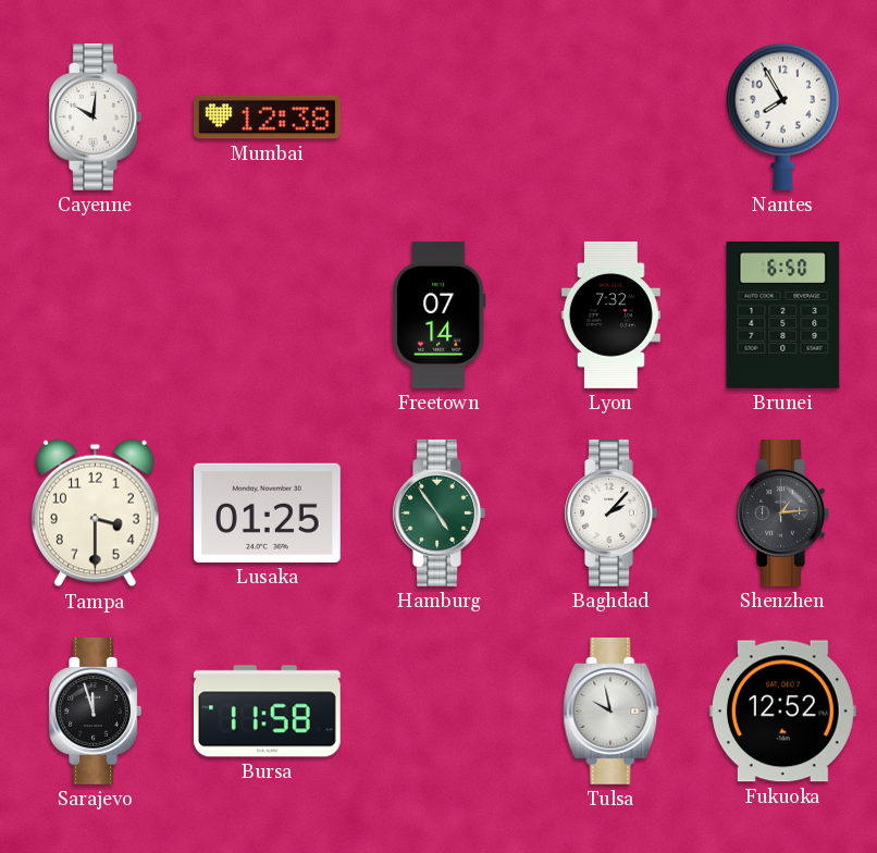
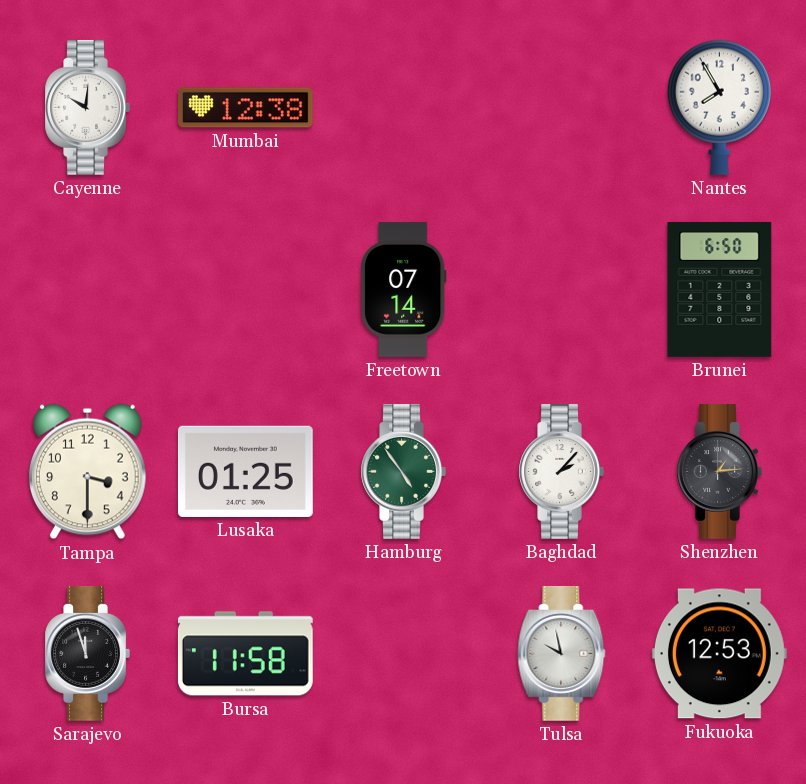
Lyon: 7:32 -> none (610, 314)
Fukuoka: 12:52 -> 12:53 (719, 654)
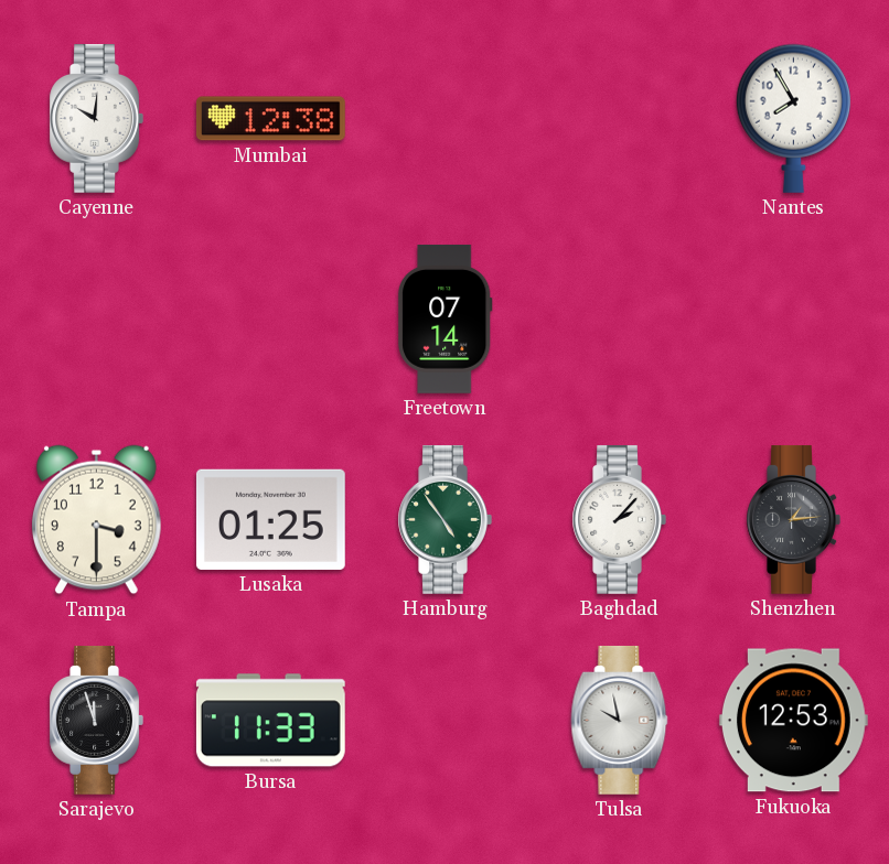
Brunei: 6:50 -> none (720, 289)
Bursa: 11:58 -> 11:33 (270, 721)
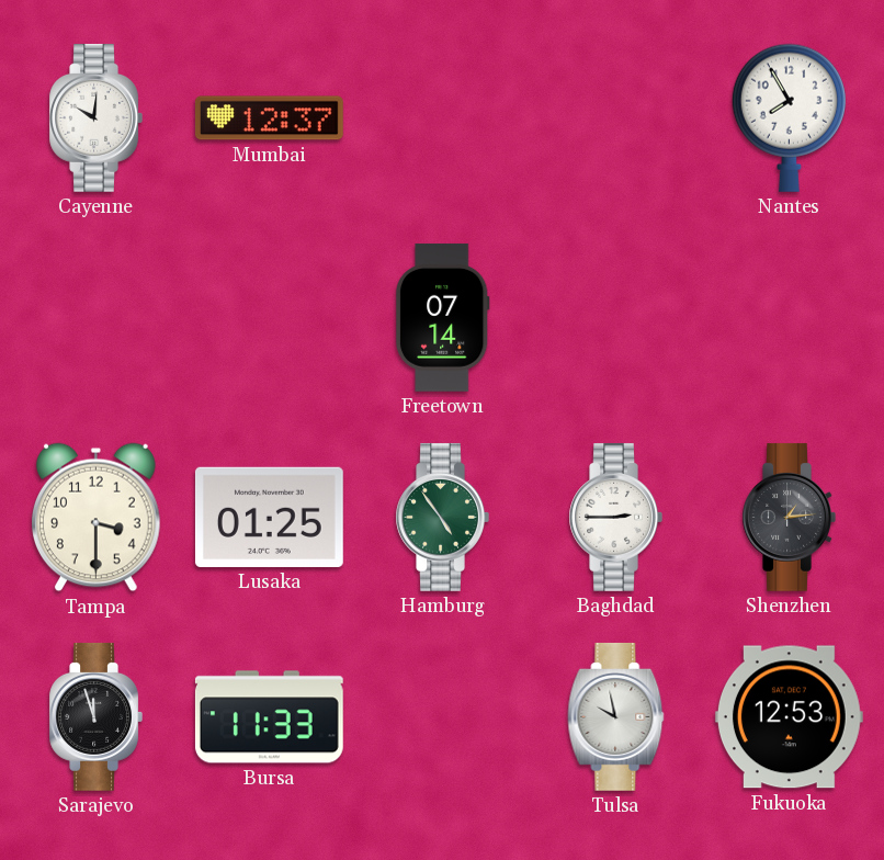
Mumbai: 12:38 -> 12:37 (269, 118)
Baghdad: 2:07 -> 2:45 (615, 517)
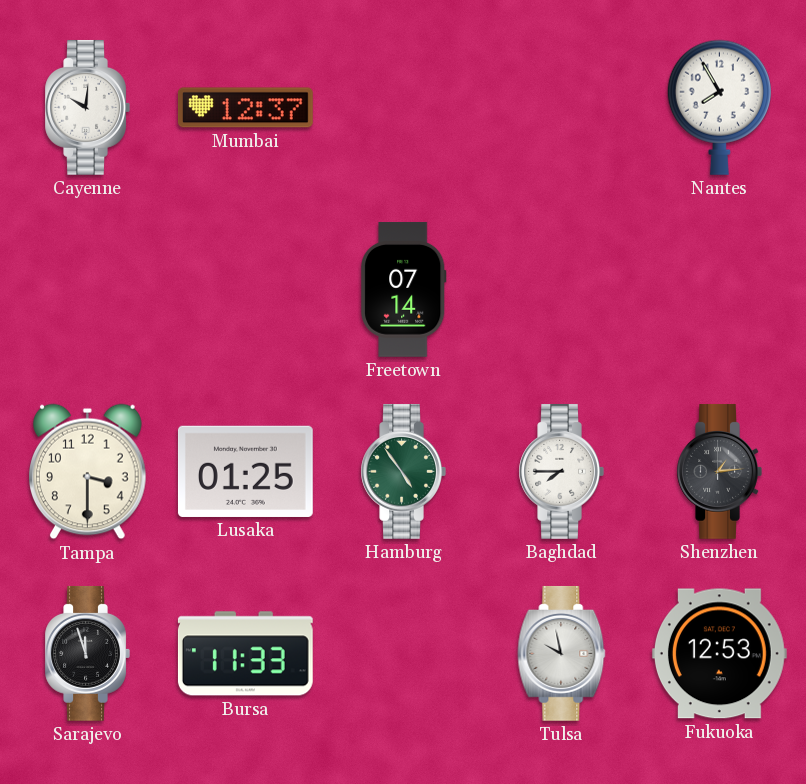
Baghdad: 2:45 -> 7:45 (561, 471)
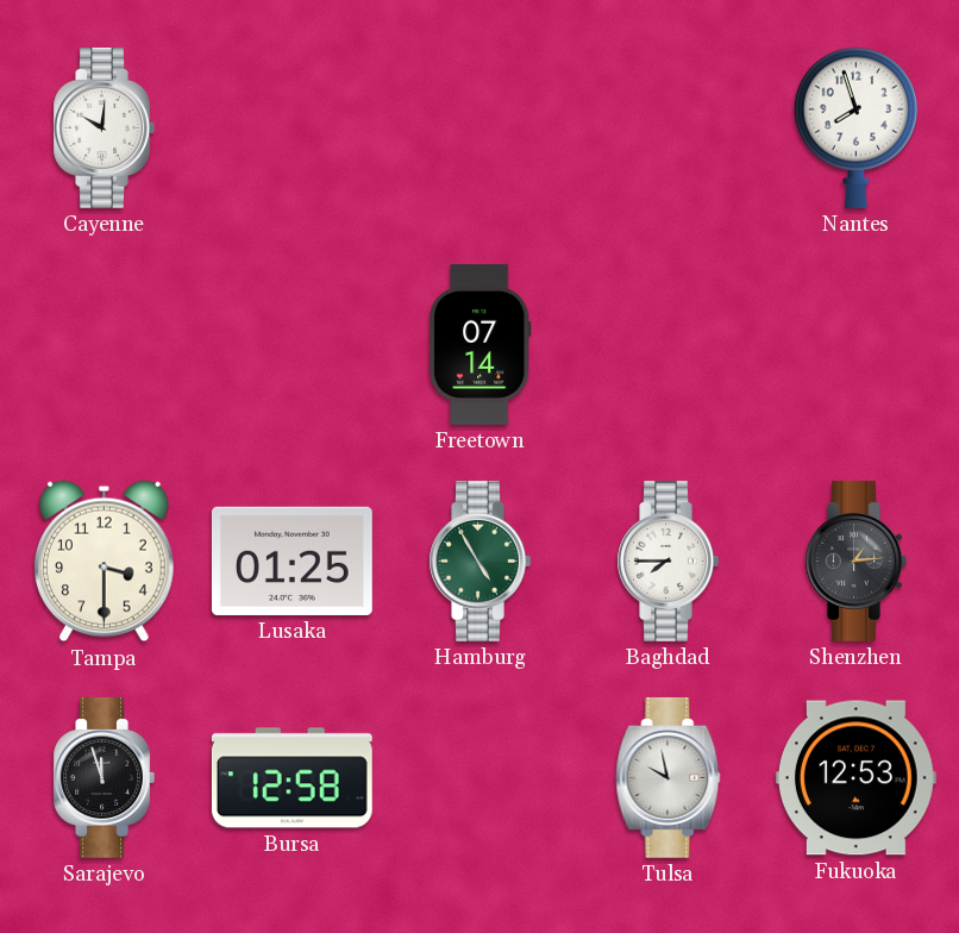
Mumbai: 12:37 -> none (245, 108)
Nantes: 7:55 -> 7:57 (855, 127)
Hamburg: 4:54 -> 4:55 (479, 561)
Bursa: 11:33 -> 12:58 (292, 778)
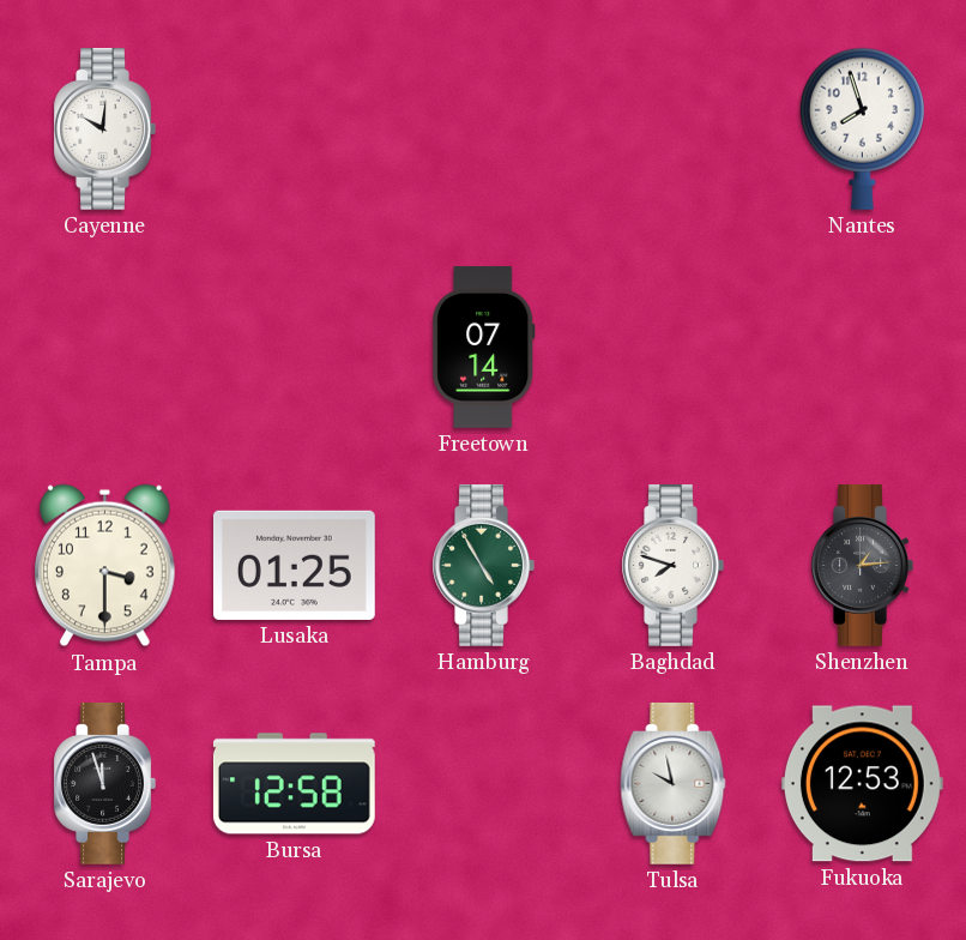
Baghdad: 7:45 -> 7:48 (672, 565)
